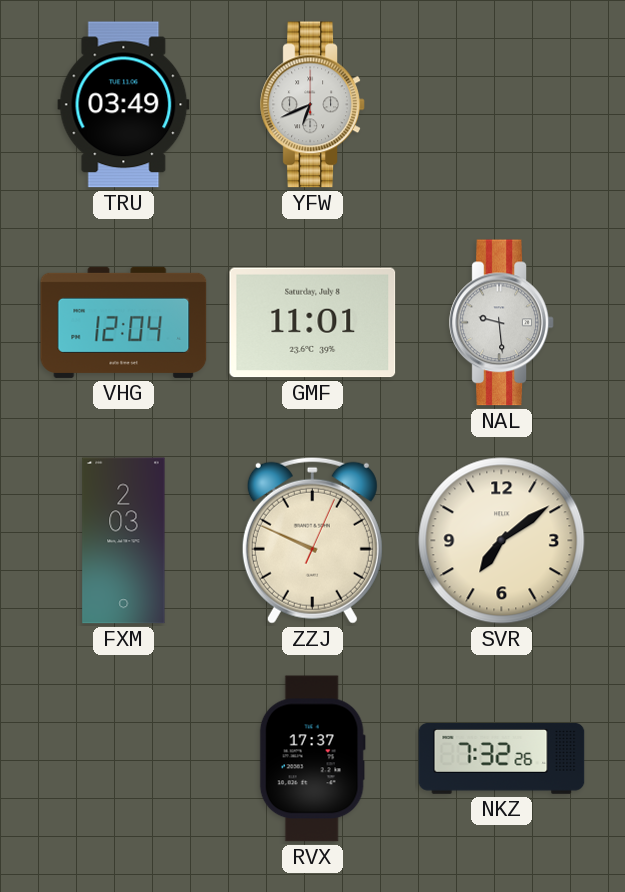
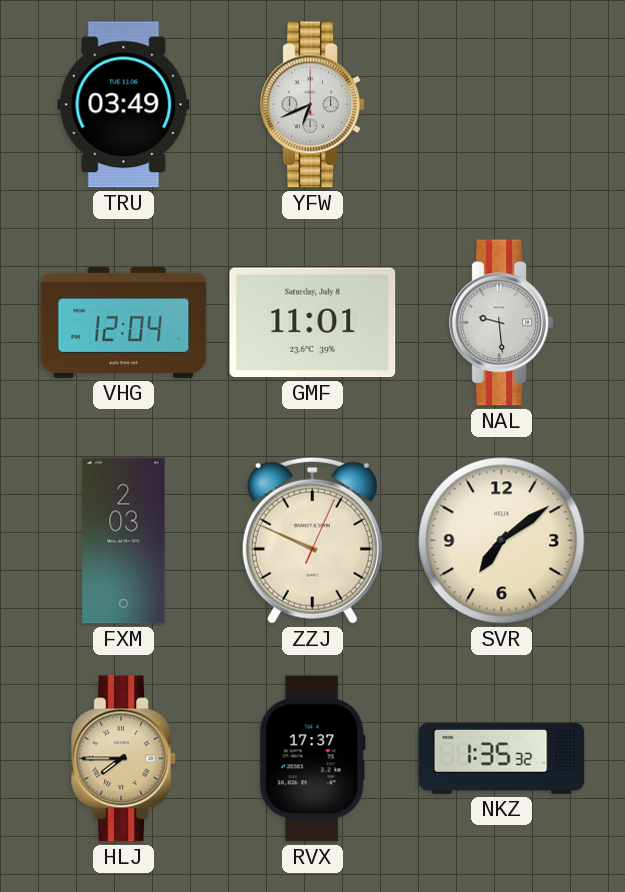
HLJ: none -> 7:45 (124, 759)
NKZ: 7:32 -> 1:35 (502, 759)
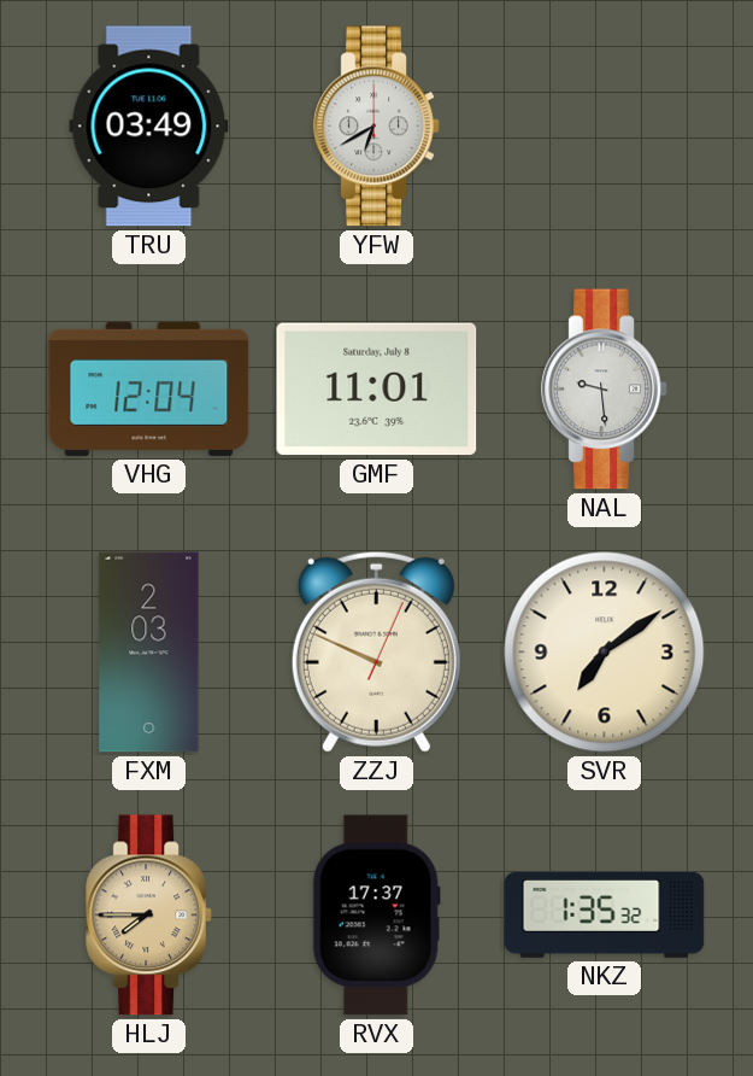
YFW: 6:41 -> 6:40 (377, 127)
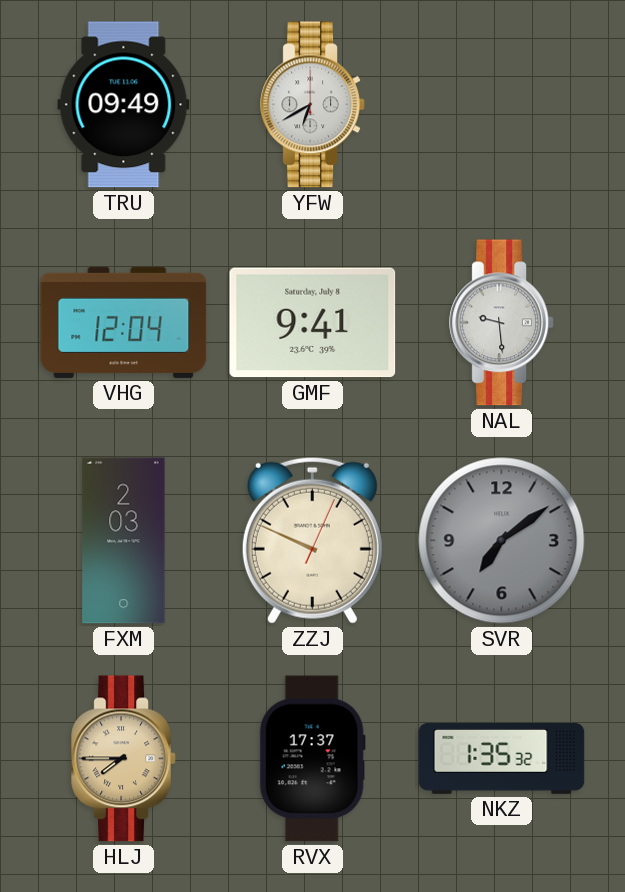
TRU: 03:49 -> 09:49 (124, 105)
GMF: 11:01 -> 9:41 (313, 323)
SVR dial: cream -> grey (502, 541)
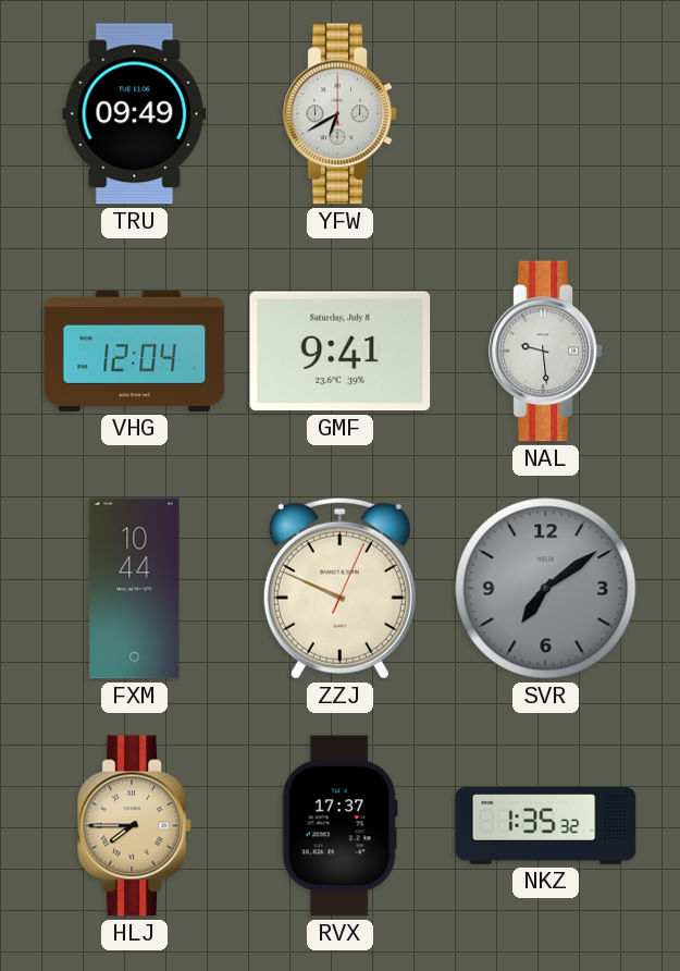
FXM: 2:03 -> 10:44 (135, 589)
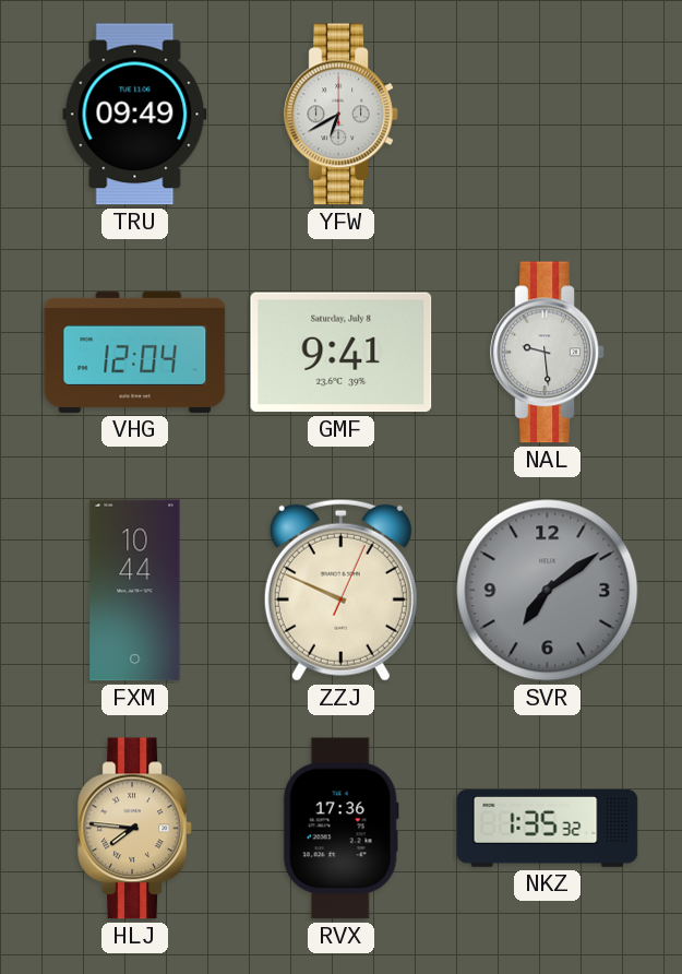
HLJ: 7:45 -> 7:46 (135, 829)
RVX: 17:37 -> 17:36 (340, 829)
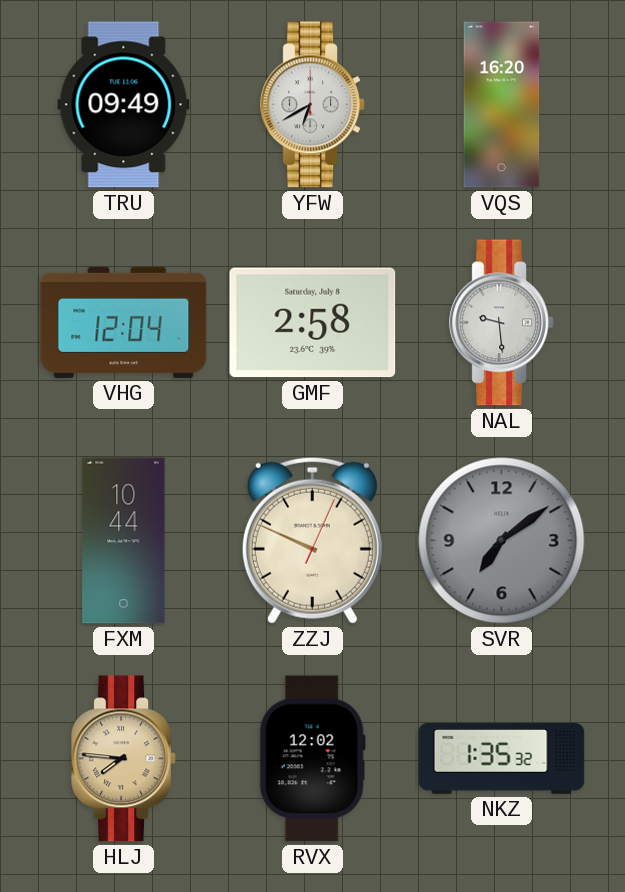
VQS: none -> 16:20 (502, 105)
GMF: 9:41 -> 2:58 (313, 323)
RVX: 17:36 -> 12:02 (312, 759)
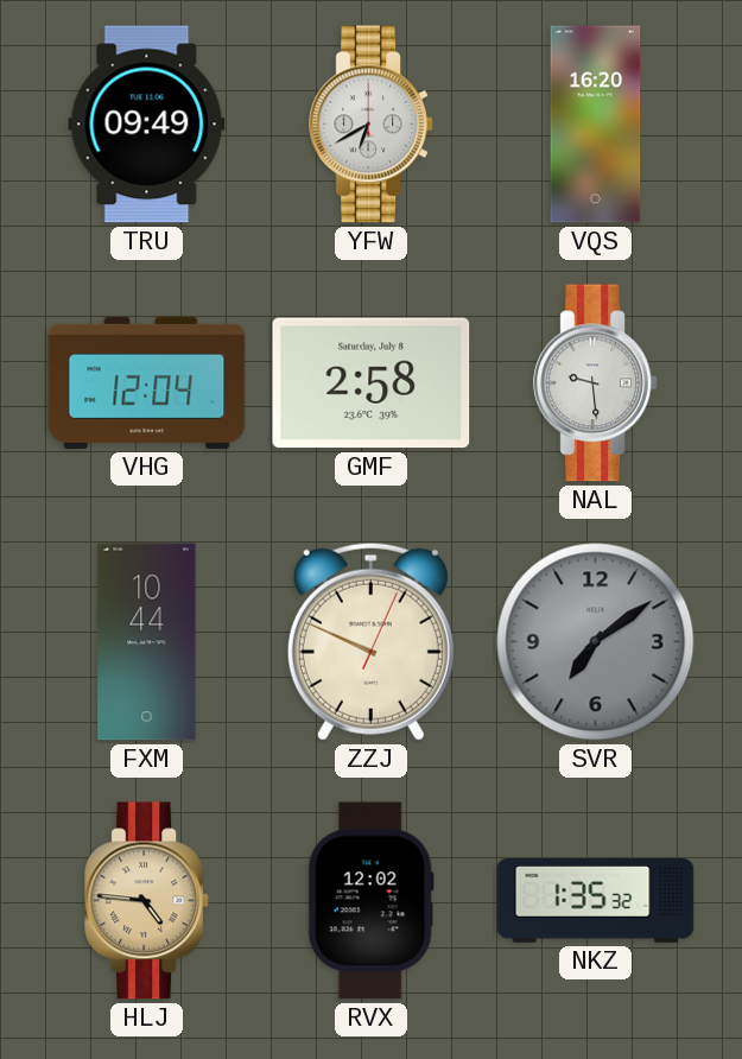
HLJ: 7:46 -> 4:46 (147, 901)
